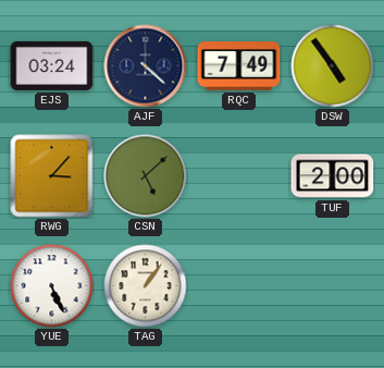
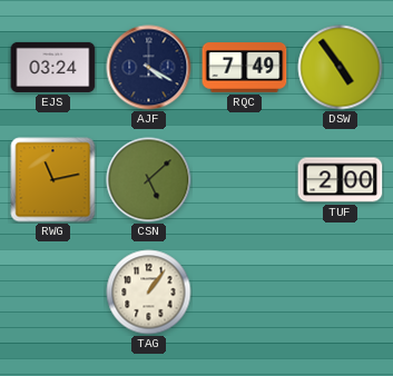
AJF: 4:22 -> 4:20 (149, 68)
RWG: 3:07 -> 11:13 (53, 180)
YUE: 5:26 -> none (52, 286)
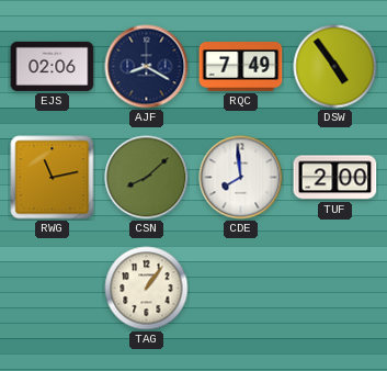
EJS: 03:24 -> 02:06 (53, 66)
AJF: 4:20 -> 8:20 (147, 67)
CSN: 5:08 -> 8:08 (147, 178)
CDE: none -> 7:59 (241, 178)
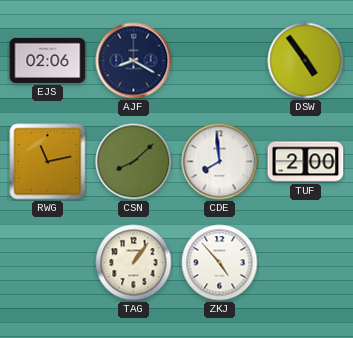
RQC: 7:49 -> none (241, 67)
ZKJ: none -> 4:53 (220, 263)
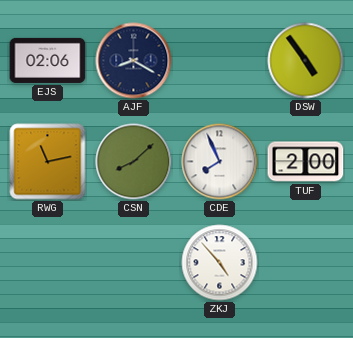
CDE: 7:59 -> 7:56 (220, 162)
TAG: 1:06 -> none (134, 263)
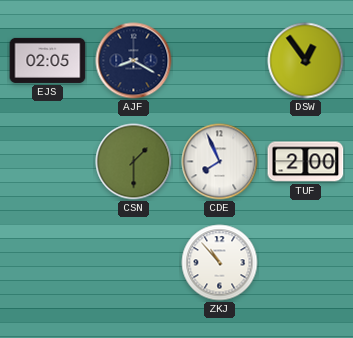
EJS: 02:06 -> 02:05 (48, 60)
DSW: 4:54 -> 12:54 (306, 61)
RWG: 11:13 -> none (48, 162)
CSN: 8:08 -> 1:30 (134, 162)
ZKJ: 4:53 -> 10:53 (220, 263)
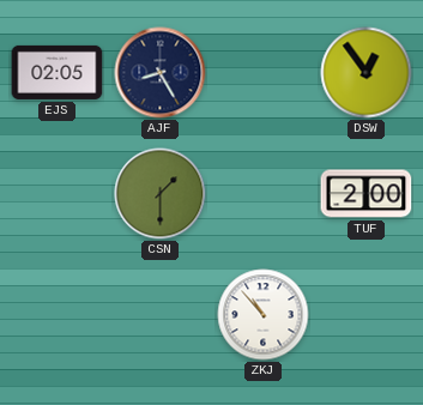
AJF: 8:20 -> 8:25 (161, 73)
CDE: 7:56 -> none (220, 162)
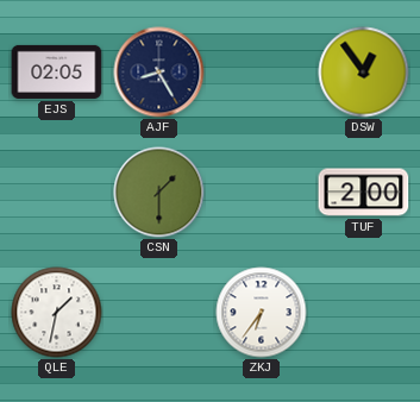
QLE: none -> 1:32 (57, 313)
ZKJ: 10:53 -> 6:36 (262, 313)
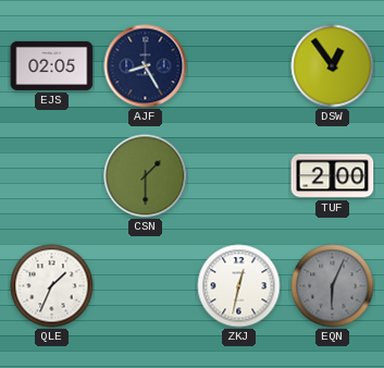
QLE: 1:32 -> 1:34 (52, 286)
ZKJ: 6:36 -> 12:32 (239, 286)
EQN: none -> 6:04 (333, 286)
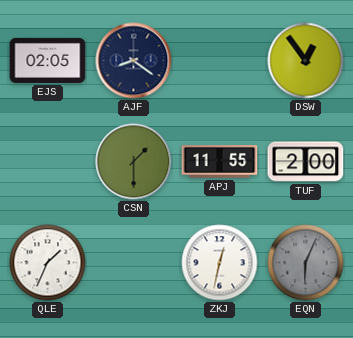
AJF: 8:25 -> 8:21 (134, 61)
APJ: none -> 11:55 (220, 162)
